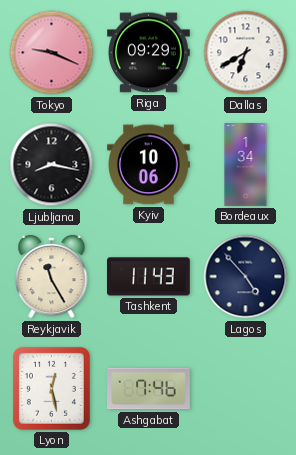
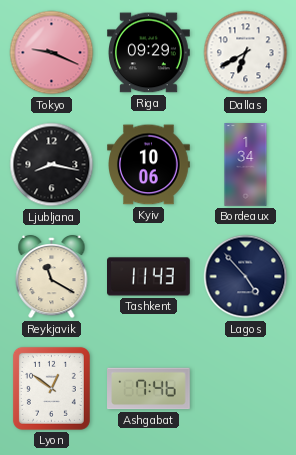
Reykjavik: 11:25 -> 11:20 (52, 277)
Lyon: 12:28 -> 12:51 (51, 388)
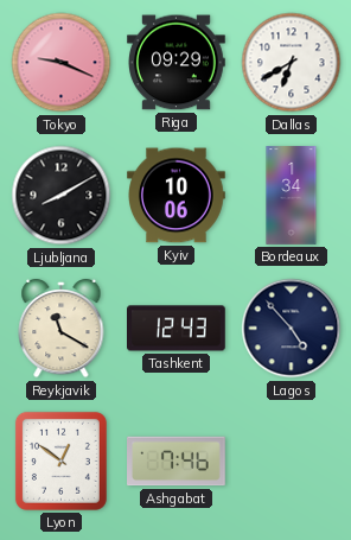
Ljubljana: 8:17 -> 8:10 (62, 196)
Tashkent: 11:43 -> 12:43 (177, 329)
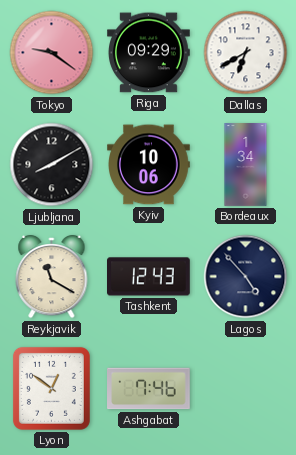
Tokyo: 9:19 -> 9:21 (52, 53)
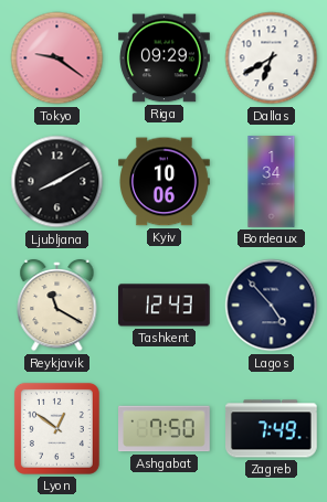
Ashgabat: 7:46 -> 7:50 (165, 429)
Zagreb: none -> 7:49 (272, 429)
